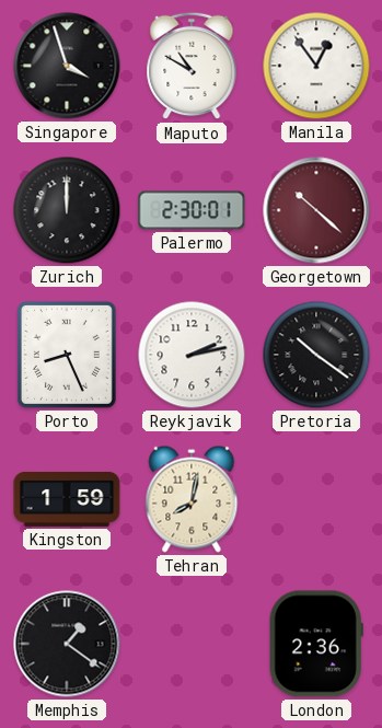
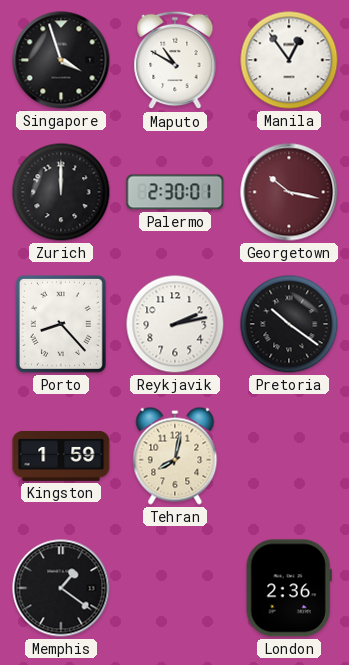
Georgetown: 10:22 -> 10:17 (289, 192)
Porto: 8:26 -> 8:23 (61, 324)
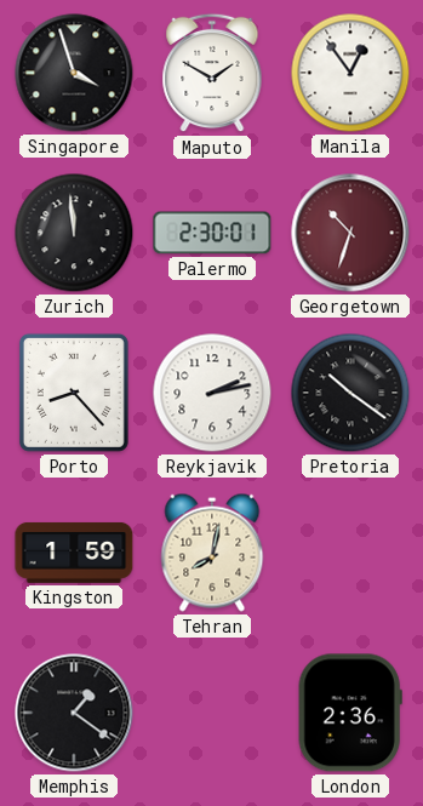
Maputo: 10:50 -> 1:50 (212, 73)
Zurich: 12:00 -> 11:59 (74, 233)
Georgetown: 10:17 -> 10:33 (350, 233)
